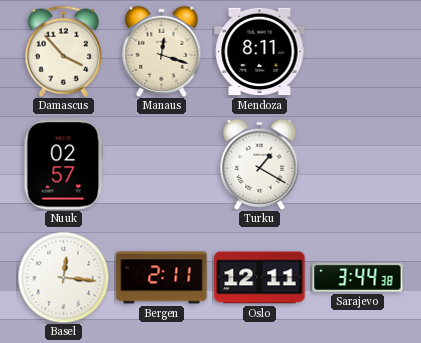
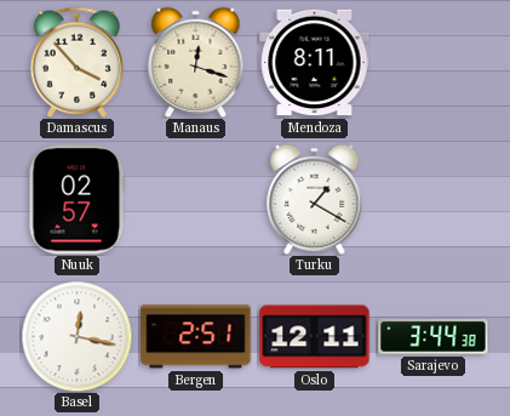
Basel: 12:16 -> 12:17 (76, 336)
Bergen: 2:11 -> 2:51 (196, 337)
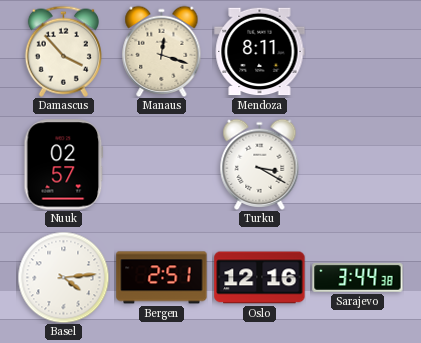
Turku: 1:20 -> 3:20 (260, 164)
Basel: 12:17 -> 4:14 (63, 277)
Oslo: 12:11 -> 12:16 (260, 278)
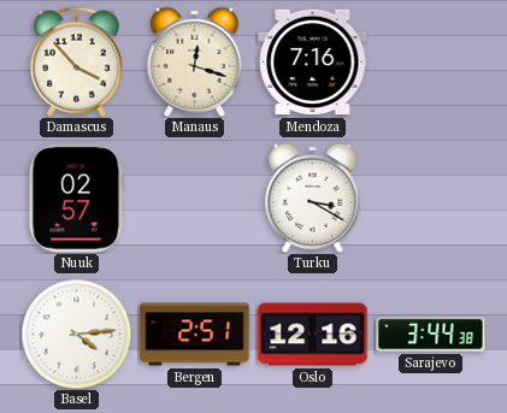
Mendoza: 8:11 -> 7:16 (313, 63)
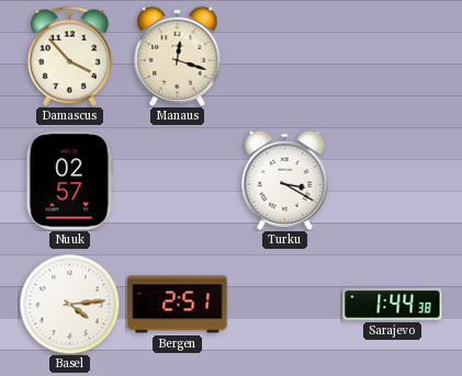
Mendoza: 7:16 -> none (313, 63)
Oslo: 12:16 -> none (313, 335)
Sarajevo: 3:44 -> 1:44 (393, 304)
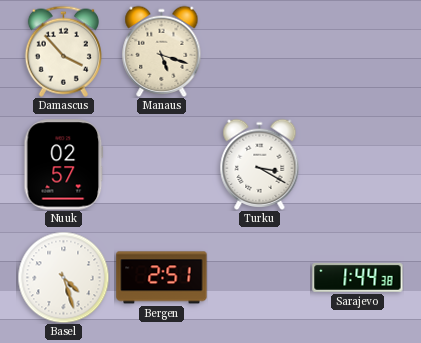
Manaus: 12:18 -> 5:18 (162, 51)
Basel: 4:14 -> 4:27 (63, 277)
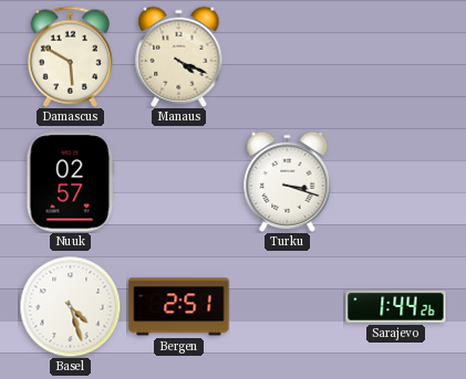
Damascus: 3:53 -> 5:50 (70, 56)
Manaus: 5:18 -> 4:19 (179, 56)
Turku: 3:20 -> 3:18 (288, 181)
Sarajevo: 1:44:38 -> 1:44:26 (396, 306)
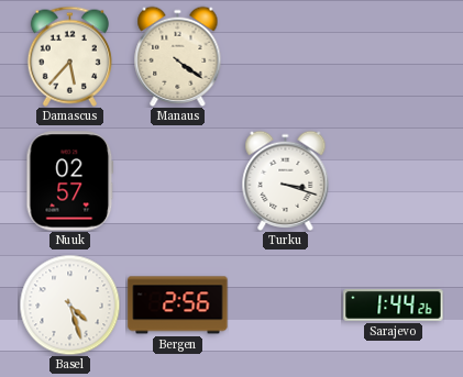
Damascus: 5:50 -> 5:37 (69, 56)
Manaus: 4:19 -> 4:21 (178, 56)
Bergen: 2:51 -> 2:56 (178, 306)
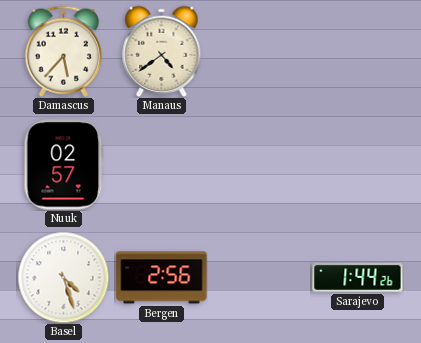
Manaus: 4:21 -> 4:39 (162, 51)
Turku: 3:18 -> none (286, 180)
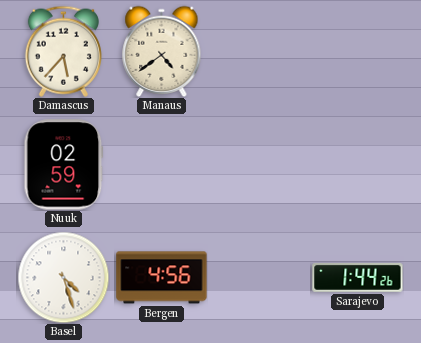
Nuuk: 02:57 -> 02:59 (64, 165)
Bergen: 2:56 -> 4:56 (162, 278)
